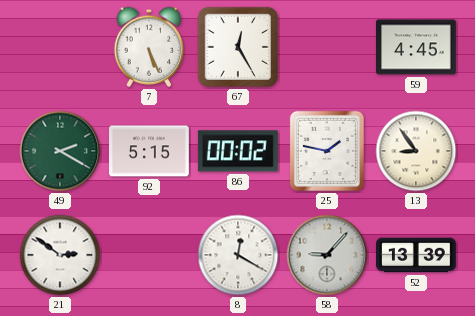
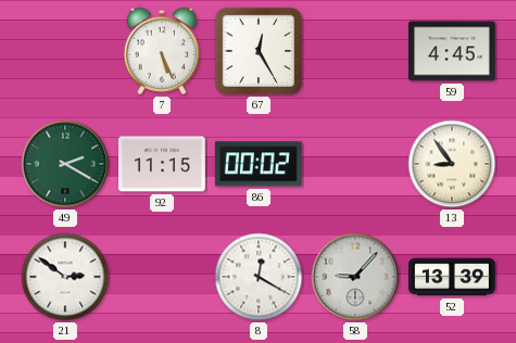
92: 5:15 -> 11:15 (163, 164)
25: 1:47 -> none (327, 151)
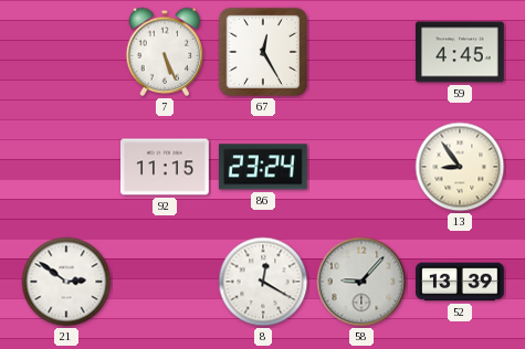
49: 2:20 -> none (65, 164)
86: 00:02 -> 23:24 (263, 167)
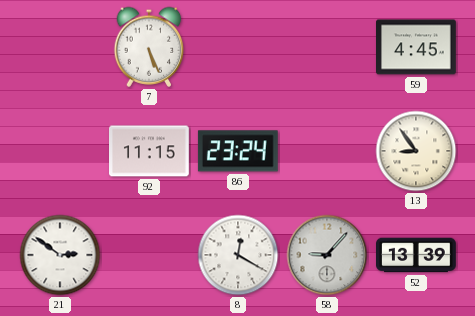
67: 12:25 -> none (263, 52)
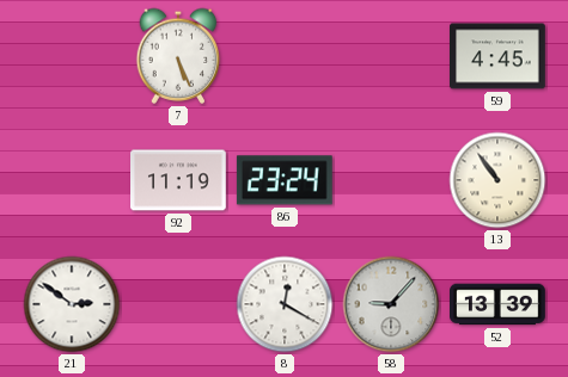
92: 11:15 -> 11:19 (179, 180)
13: 8:54 -> 10:54 (497, 180)
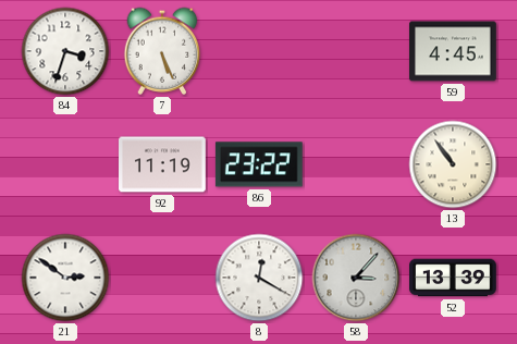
84: none -> 3:33 (65, 51)
86: 23:24 -> 23:22 (259, 164)
58: 9:07 -> 3:07 (356, 278)
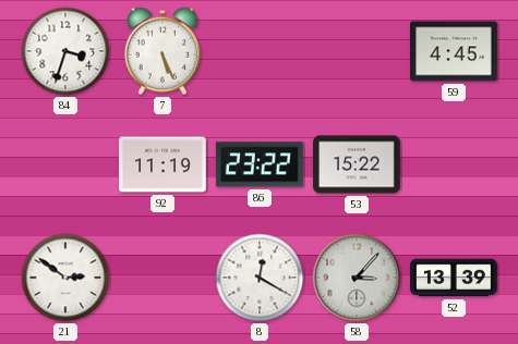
53: none -> 15:22 (357, 164)
13: 10:54 -> none (453, 164)
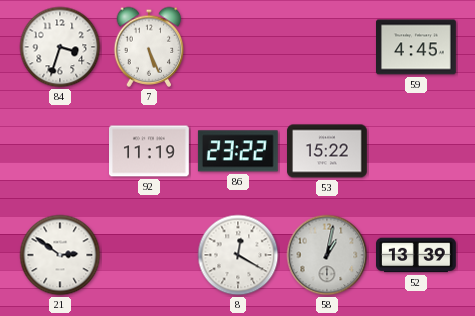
58: 3:07 -> 1:02 (327, 255)
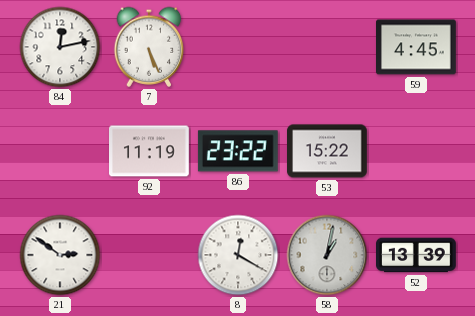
84: 3:33 -> 12:13 (60, 47)
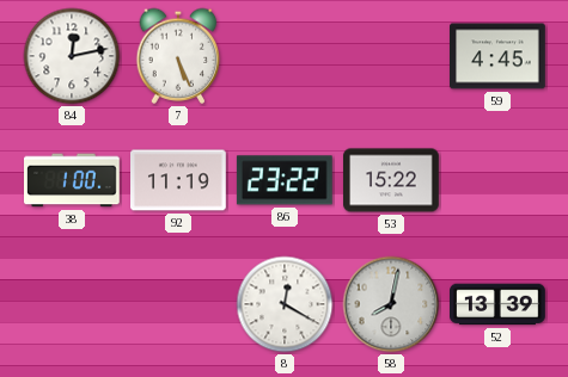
38: none -> 1:00 (73, 180)
21: 2:51 -> none (60, 255)
58: 1:02 -> 8:02 (391, 304)
